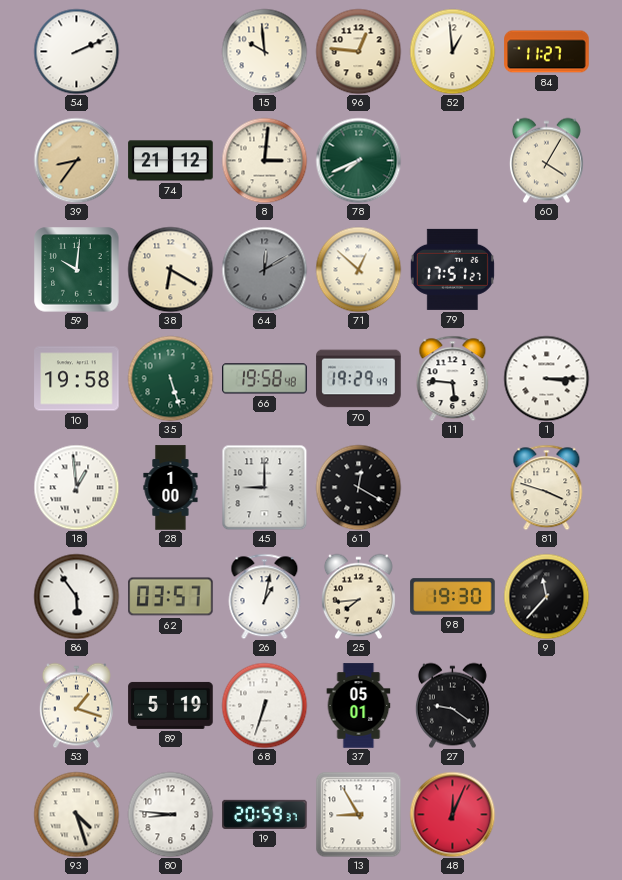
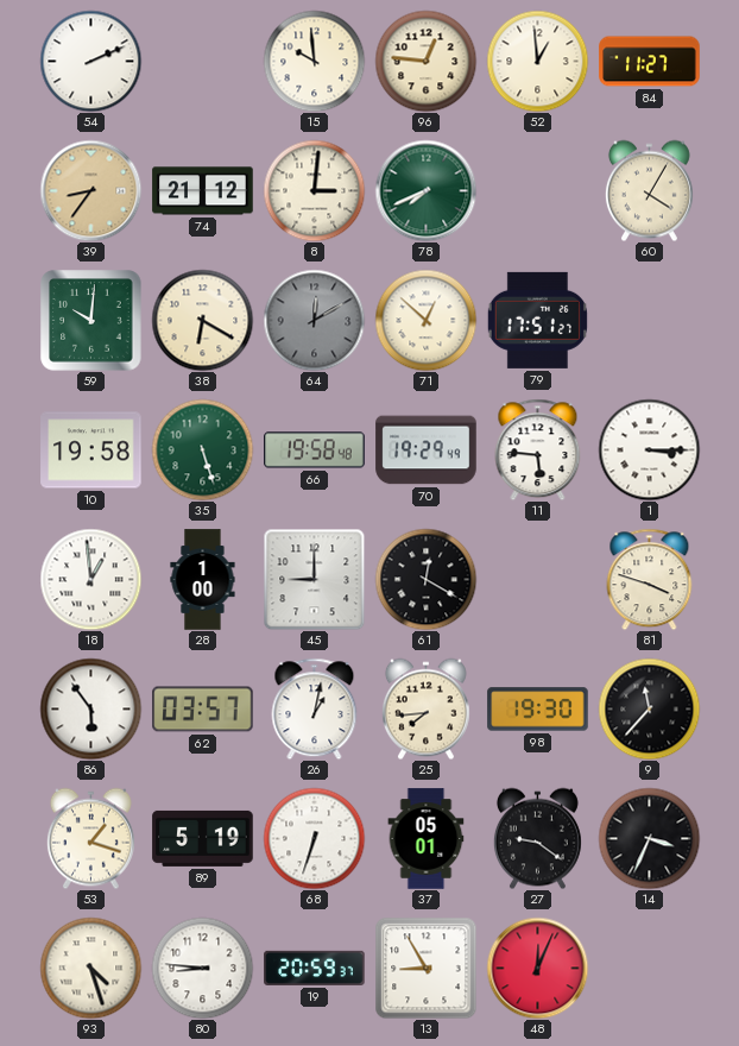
14: none -> 3:34 (649, 838)
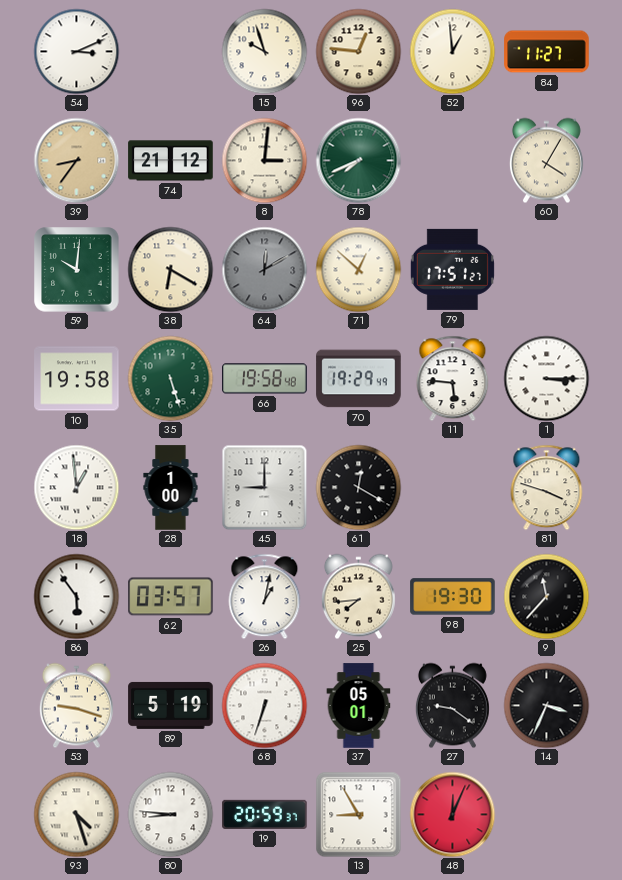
54: 2:11 -> 3:11 (76, 51)
15: 9:59 -> 9:57 (264, 51)
53: 1:18 -> 9:18 (76, 705)
